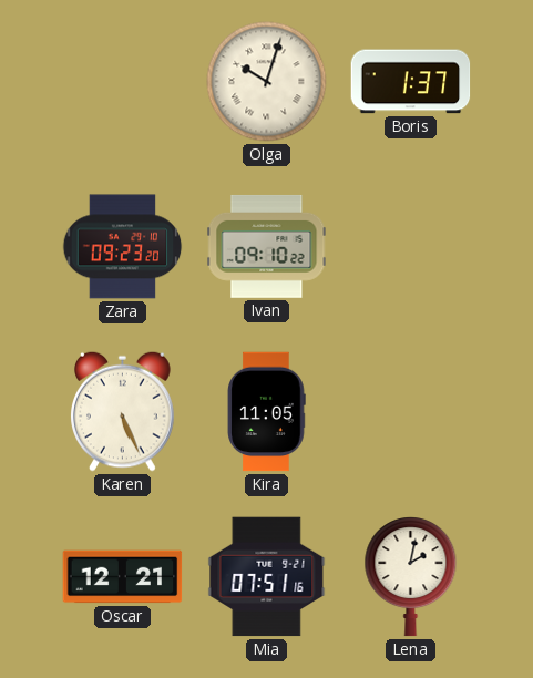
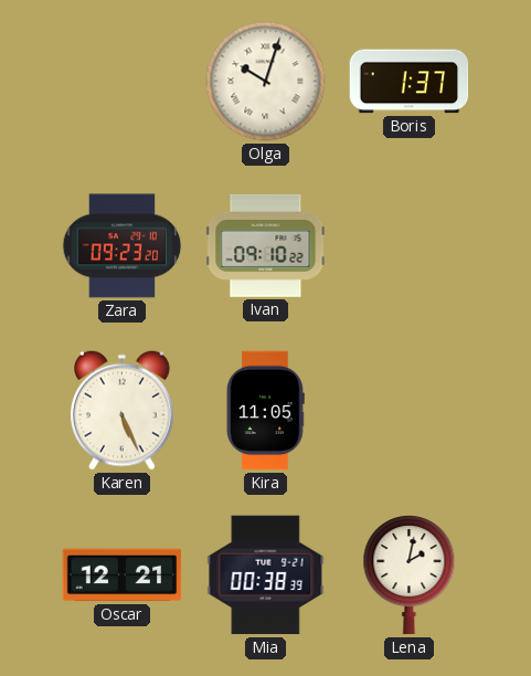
Mia: 07:51 -> 00:38 (266, 575)
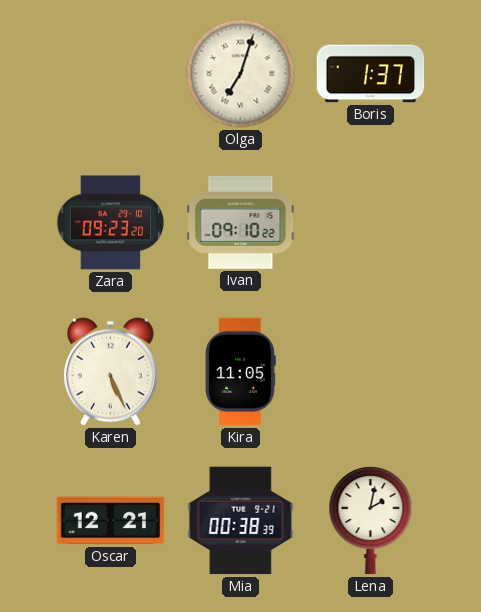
Olga: 10:03 -> 7:03 (241, 74)
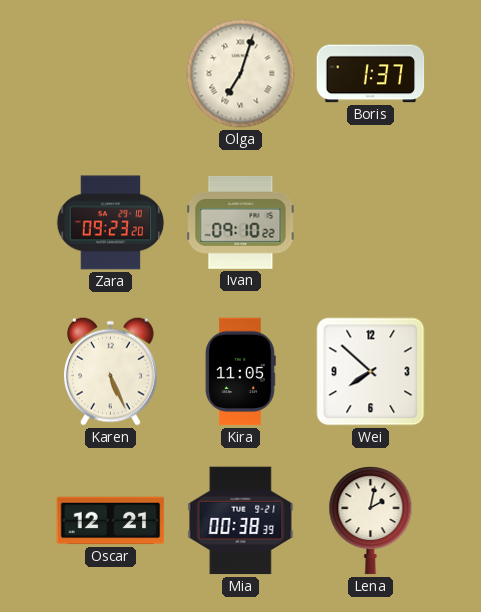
Wei: none -> 7:52 (371, 372)
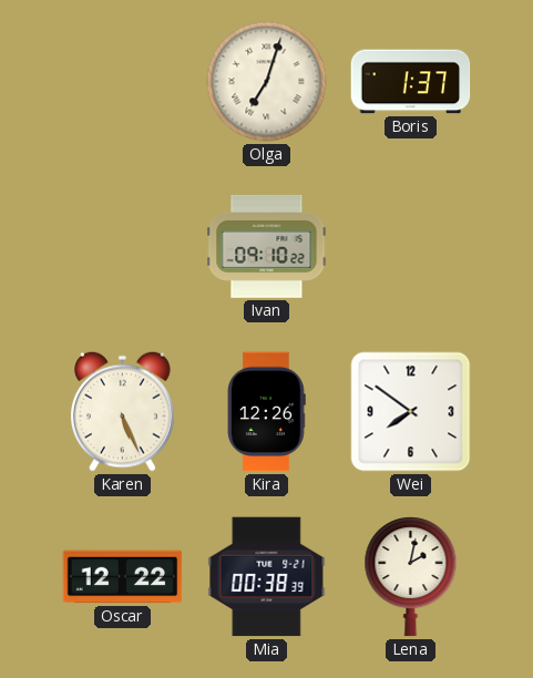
Zara: 09:23 -> none (111, 223)
Kira: 11:05 -> 12:26 (266, 412)
Wei: 7:52 -> 7:51 (411, 412)
Oscar: 12:21 -> 12:22 (123, 577)
